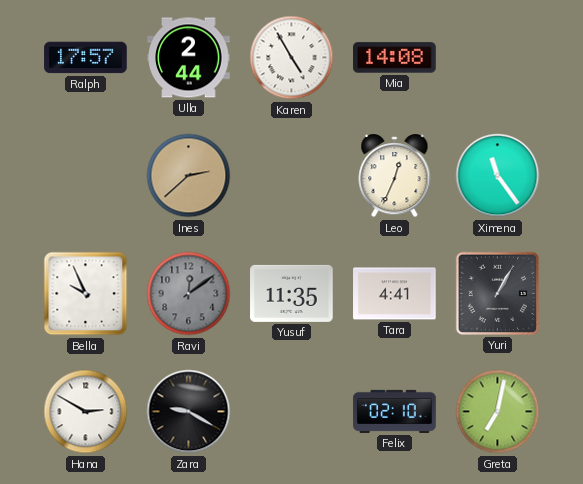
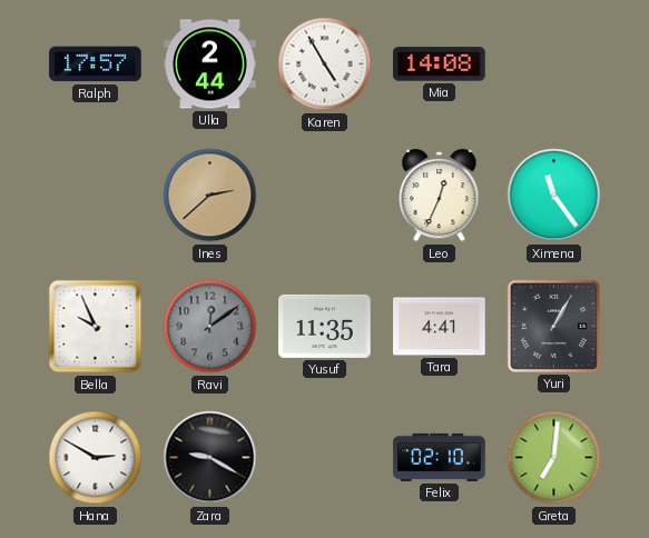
Greta: 7:02 -> 7:01 (554, 458)
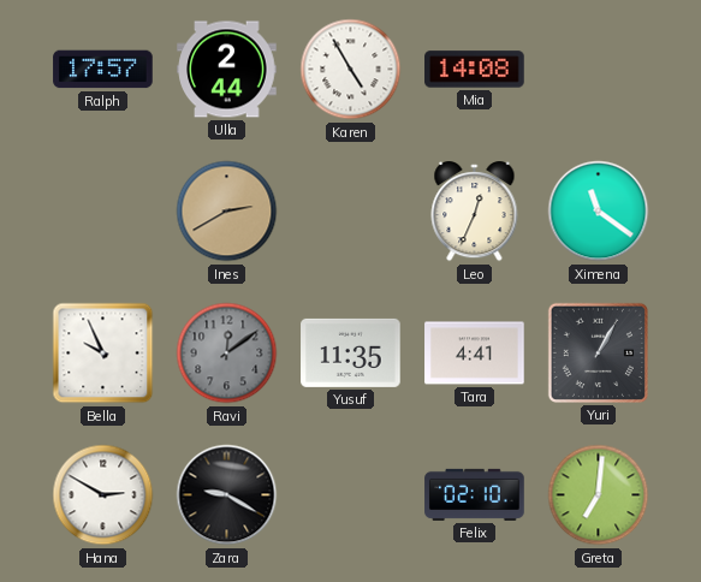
Ines: 2:38 -> 2:40 (227, 212)
Ximena: 11:24 -> 11:21 (599, 212)
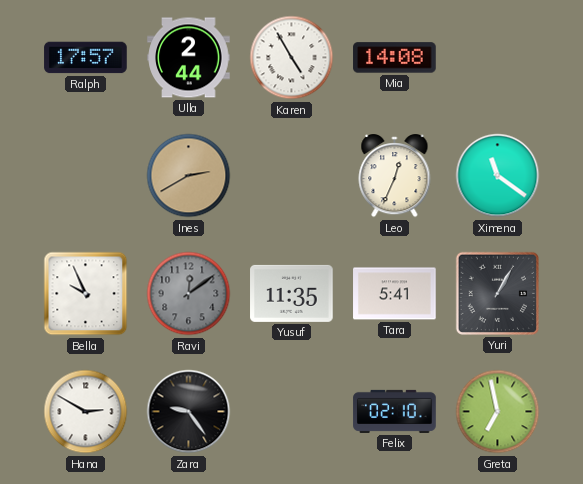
Tara: 4:41 -> 5:41 (395, 294)
Zara: 9:20 -> 9:24 (189, 412)
Greta: 7:01 -> 6:58 (498, 412)
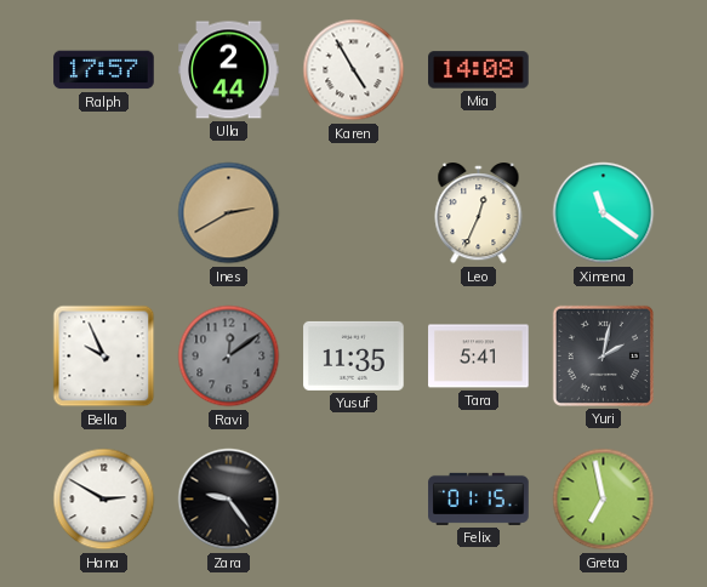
Yuri: 1:05 -> 2:02 (603, 355)
Felix: 02:10 -> 01:15 (479, 498)
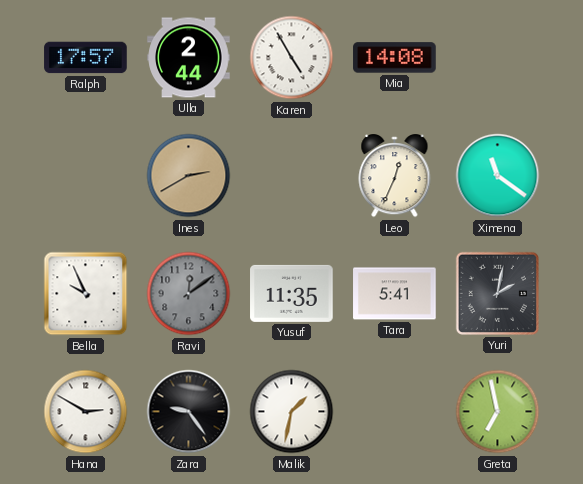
Malik: none -> 1:32 (292, 412)
Felix: 01:15 -> none (479, 498)
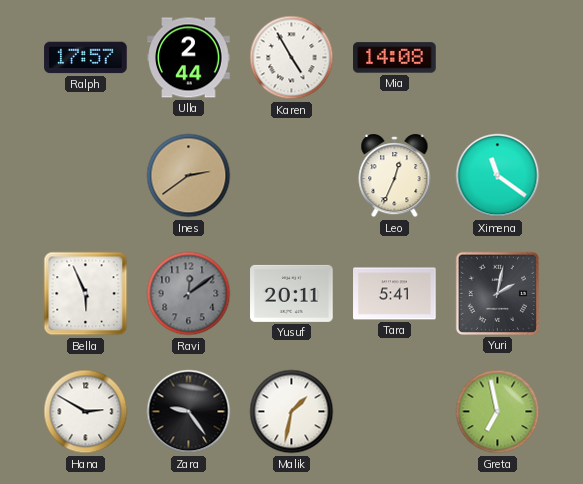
Ines: 2:40 -> 2:39 (189, 176)
Bella: 9:56 -> 5:56 (86, 294)
Yusuf: 11:35 -> 20:11 (292, 293)
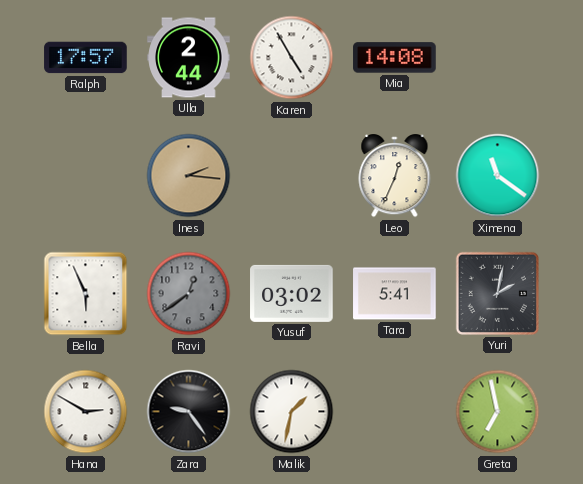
Ines: 2:39 -> 2:16 (189, 176)
Ravi: 12:09 -> 12:39 (189, 294)
Yusuf: 20:11 -> 03:02 (292, 293)
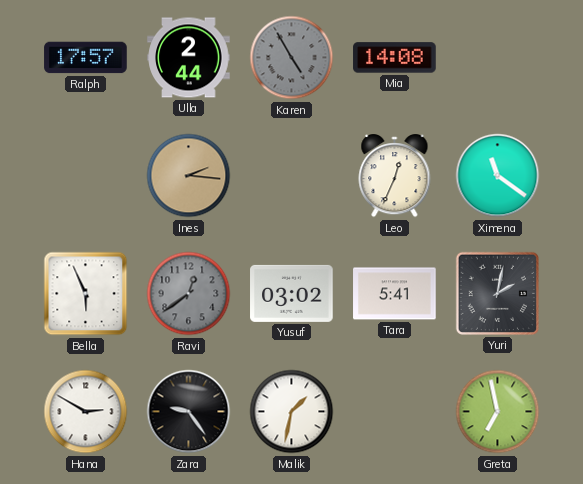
Karen dial: white -> grey (292, 58)
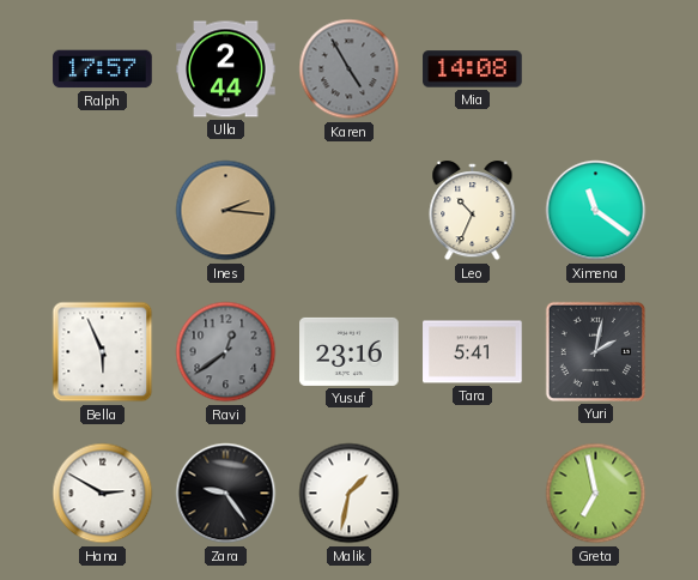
Leo: 12:34 -> 10:34 (473, 212)
Yusuf: 03:02 -> 23:16 (350, 351)
